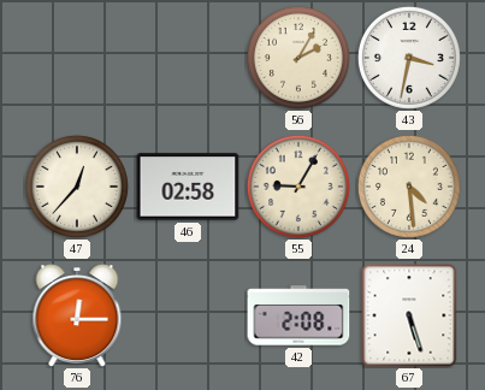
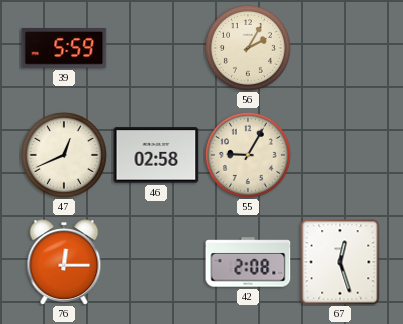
39: none -> 5:59 (64, 48)
43: 3:32 -> none (409, 58)
47: 12:37 -> 12:41 (64, 155)
24: 4:29 -> none (409, 187)
67: 5:27 -> 12:27 (340, 262)
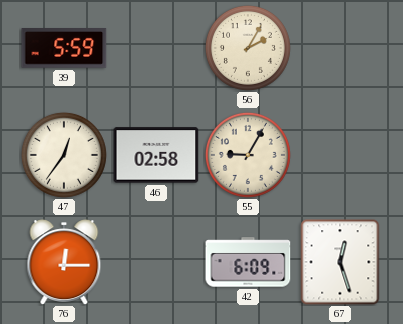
47: 12:41 -> 12:36 (64, 155)
42: 2:08 -> 6:09 (248, 262)
